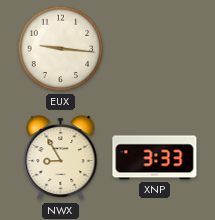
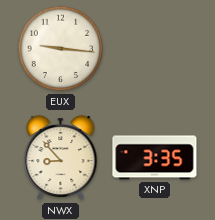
NWX: 8:55 -> 8:53 (61, 159)
XNP: 3:33 -> 3:35 (155, 158)
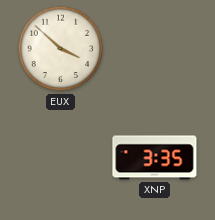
EUX: 9:16 -> 3:52 (61, 49)
NWX: 8:53 -> none (61, 159)
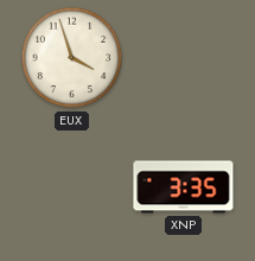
EUX: 3:52 -> 3:57 (72, 58)
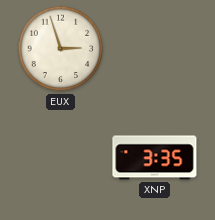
EUX: 3:57 -> 2:57 (61, 49)
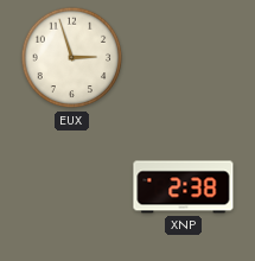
XNP: 3:35 -> 2:38 (184, 187)
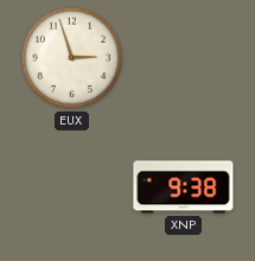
XNP: 2:38 -> 9:38 (184, 187)
